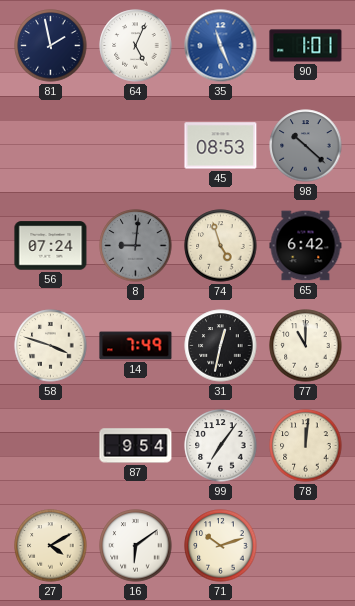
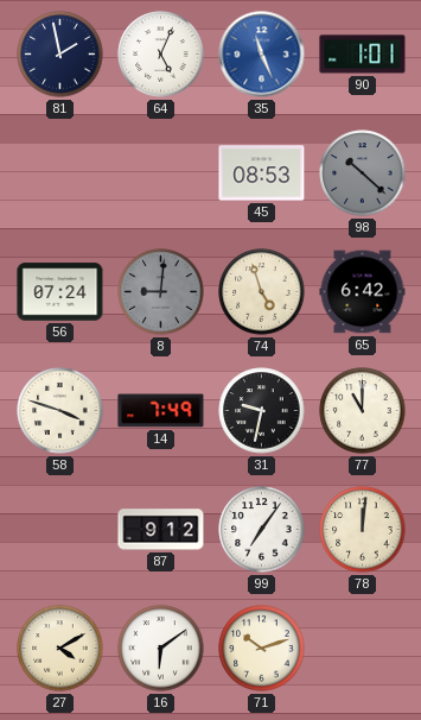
31: 12:32 -> 9:32 (262, 411)
87: 9:54 -> 9:12 (161, 530)
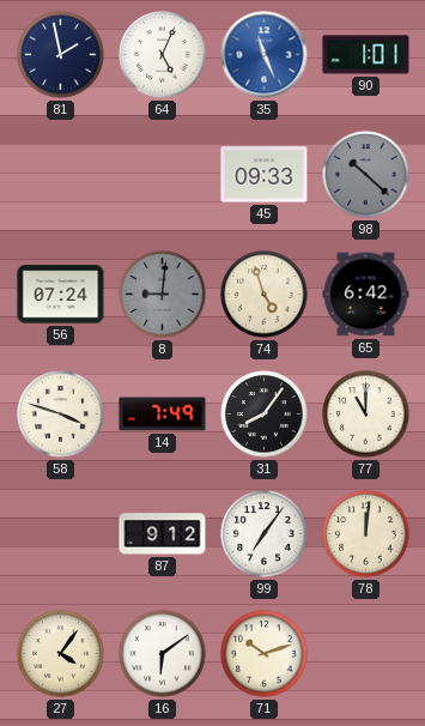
45: 08:53 -> 09:33 (265, 175)
31: 9:32 -> 8:06 (265, 415)
27: 4:10 -> 4:06 (61, 654)
